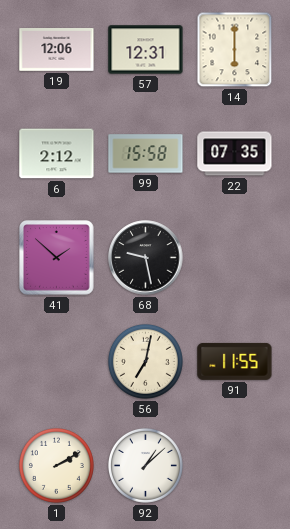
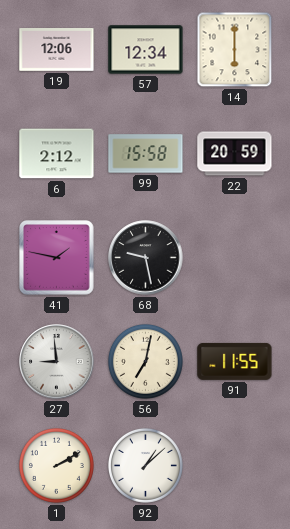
57: 12:31 -> 12:34 (146, 50)
22: 07:35 -> 20:59 (235, 154)
41: 1:52 -> 1:47 (57, 258)
27: none -> 8:59 (57, 362)
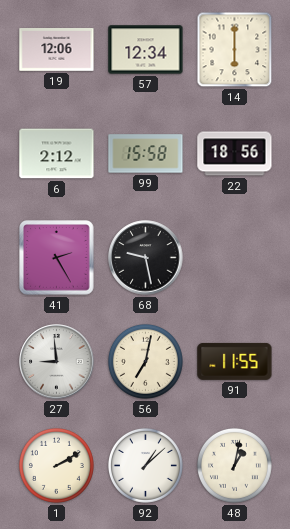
22: 20:59 -> 18:56 (235, 154)
41: 1:47 -> 2:25 (57, 258)
48: none -> 1:02 (234, 465)
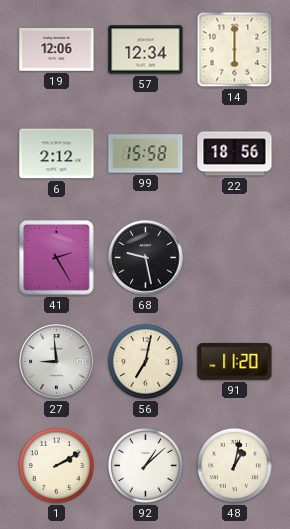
91: 11:55 -> 11:20 (235, 361)
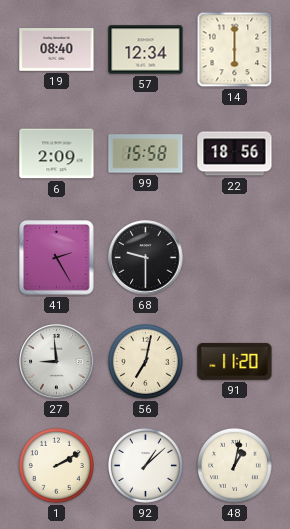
19: 12:06 -> 08:40 (57, 50)
6: 2:12 -> 2:09 (57, 154)
68: 9:28 -> 9:30 (146, 258)
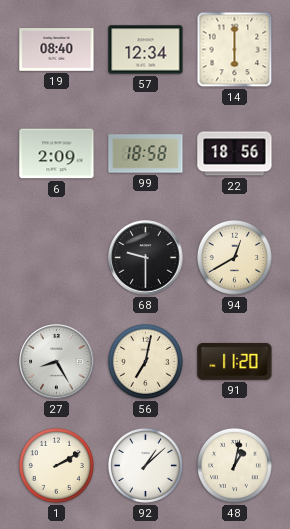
99: 15:58 -> 18:58 (146, 154)
41: 2:25 -> none (57, 258)
94: none -> 12:40 (234, 257)
27: 8:59 -> 8:25 (57, 362)
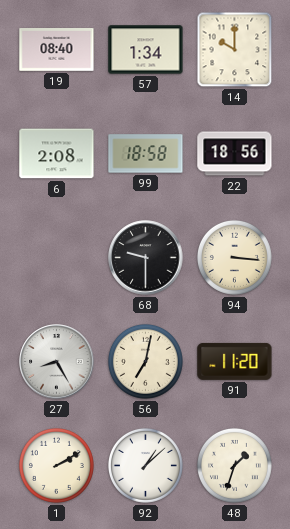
57: 12:34 -> 1:34 (146, 50)
14: 6:00 -> 10:00 (235, 50)
6: 2:09 -> 2:08 (57, 154)
94: 12:40 -> 3:16 (234, 257)
48: 1:02 -> 1:33 (234, 465)
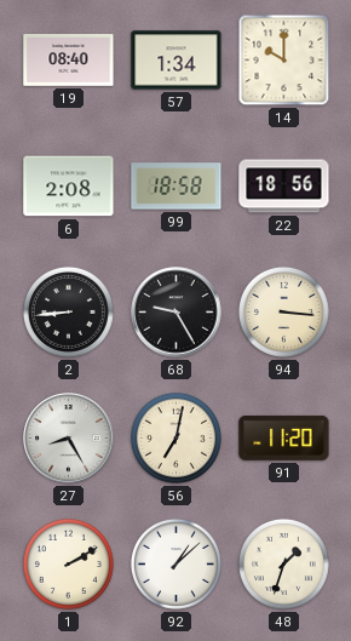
2: none -> 8:44 (68, 311)
68: 9:30 -> 9:25 (177, 313)
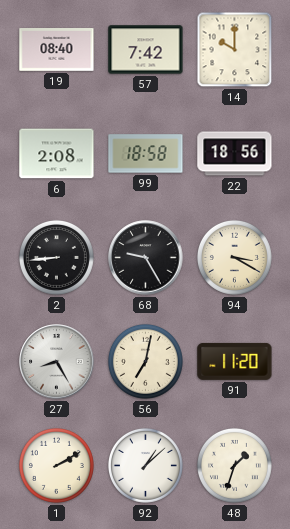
57: 1:34 -> 7:42 (146, 50)
94: 3:16 -> 3:20 (234, 257)
